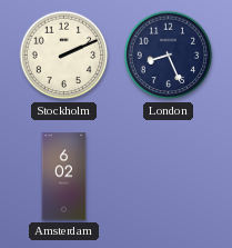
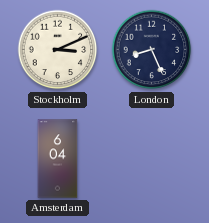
Stockholm: 2:11 -> 3:11 (58, 50)
Amsterdam: 6:02 -> 6:04 (58, 159)
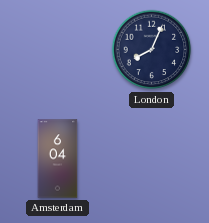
Stockholm: 3:11 -> none (58, 50)
London: 8:26 -> 8:04 (152, 50)
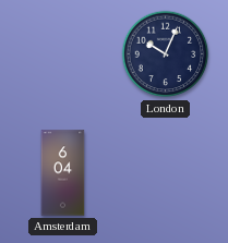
London: 8:04 -> 10:04 (166, 54)
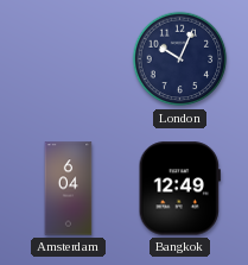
Bangkok: none -> 12:49 (179, 189)
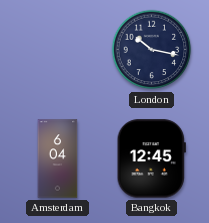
London: 10:04 -> 10:17 (152, 50)
Bangkok: 12:49 -> 12:45 (151, 159)
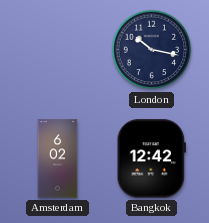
Amsterdam: 6:04 -> 6:02 (58, 159)
Bangkok: 12:45 -> 12:42 (151, 159)
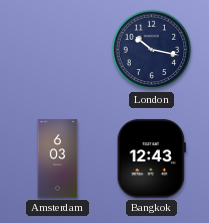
Amsterdam: 6:02 -> 6:03 (58, 159)
Bangkok: 12:42 -> 12:43 (151, 159)
